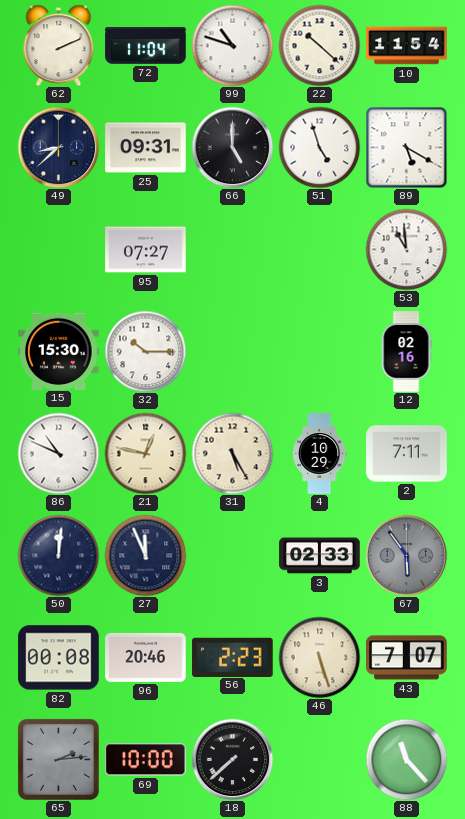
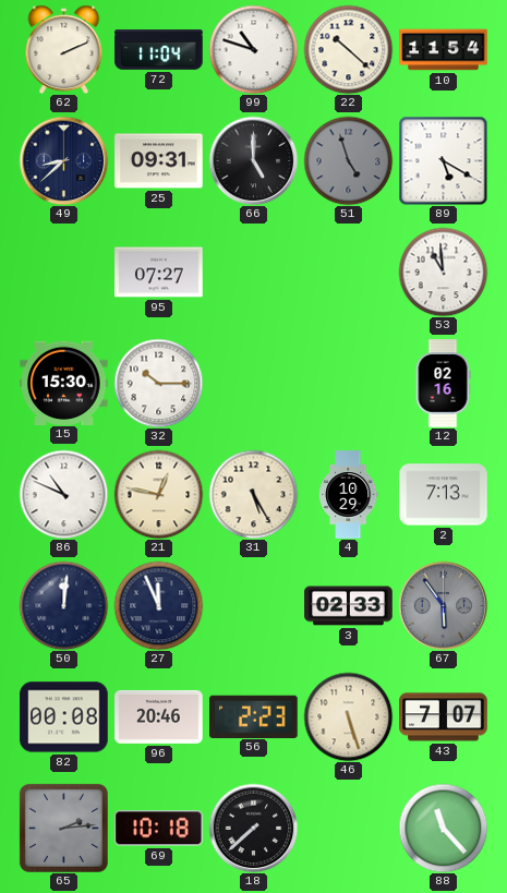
51 dial: white -> grey (348, 160)
2: 7:11 -> 7:13 (444, 495)
69: 10:00 -> 10:18 (159, 829)
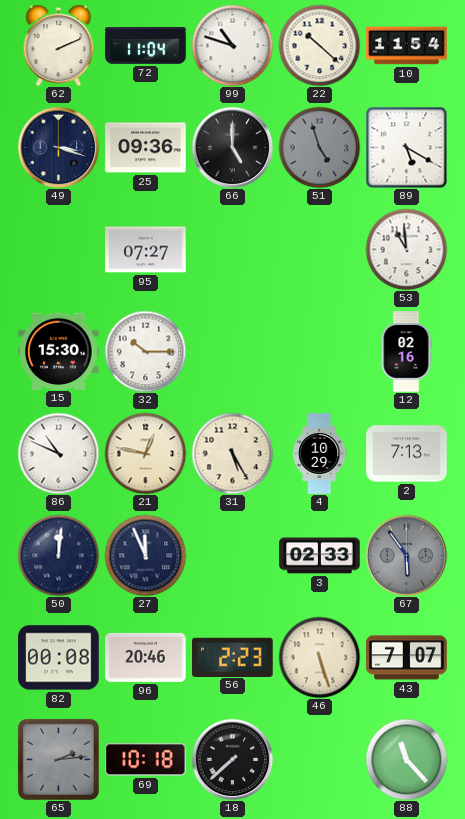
49: 8:38 -> 3:18 (58, 147)
25: 09:31 -> 09:36 (146, 148)
